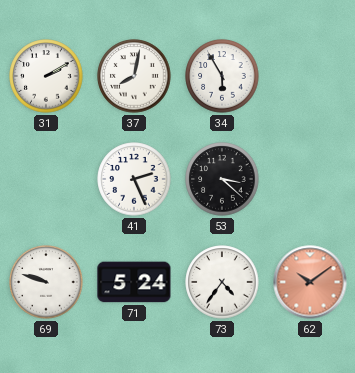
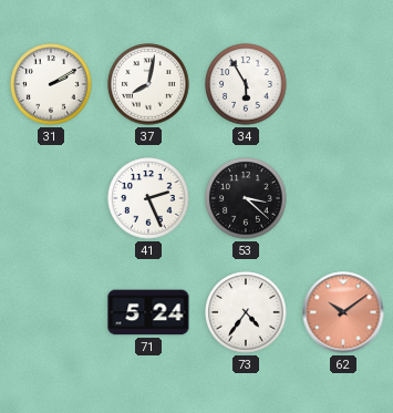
69: 9:48 -> none (46, 282)
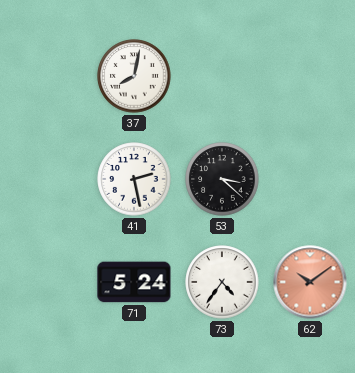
31: 2:10 -> none (51, 84)
34: 5:55 -> none (246, 84)
41: 2:26 -> 2:28 (134, 179)
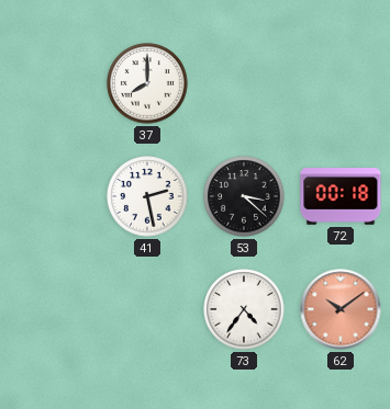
37: 8:02 -> 8:00 (147, 83)
72: none -> 00:18 (341, 196)
71: 5:24 -> none (134, 282)
